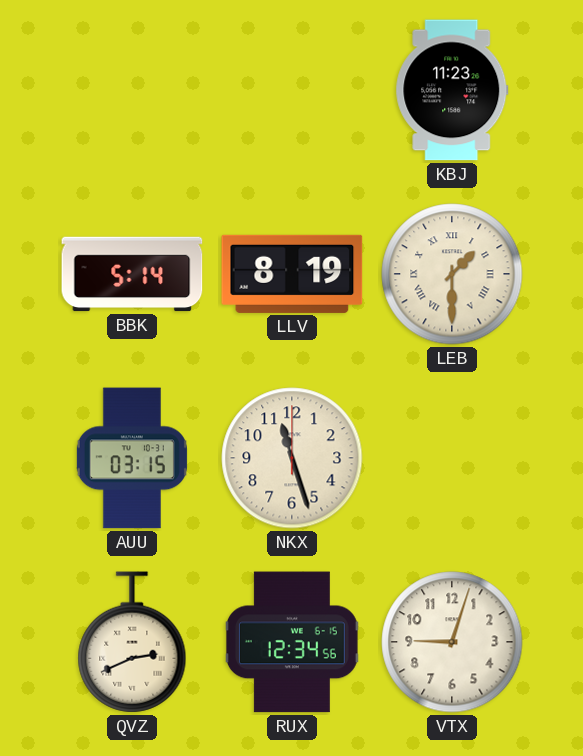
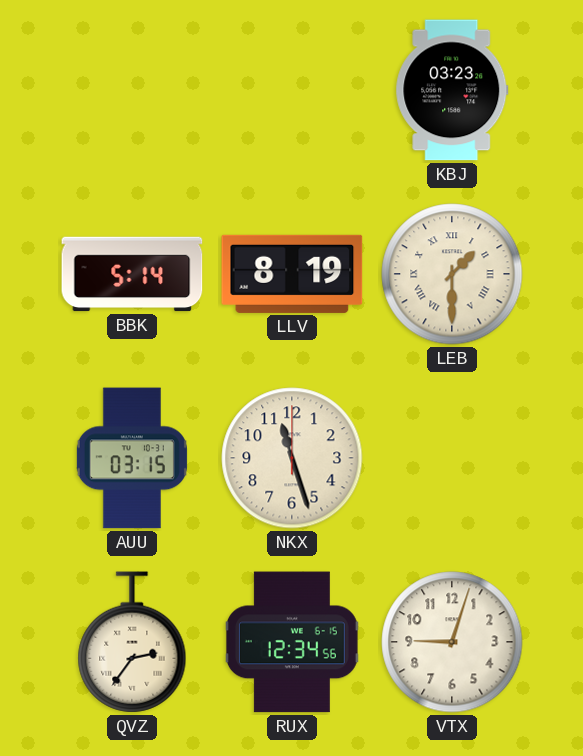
KBJ: 11:23 -> 03:23 (452, 90)
QVZ: 2:41 -> 2:36 (132, 642)
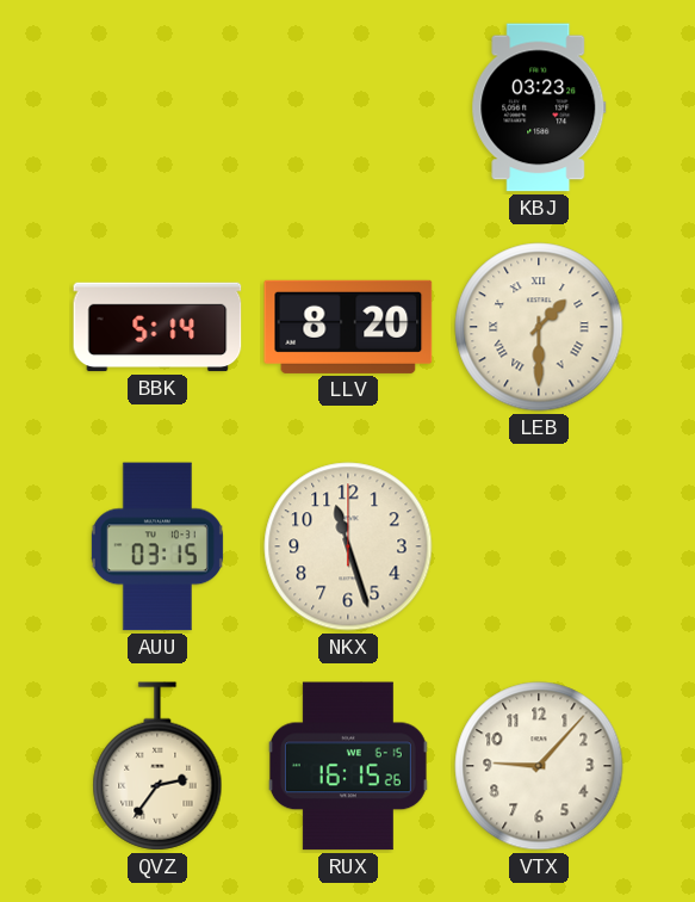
LLV: 8:19 -> 8:20 (348, 327)
RUX: 12:34 -> 16:15 (348, 766)
VTX: 9:03 -> 9:07 (539, 766)
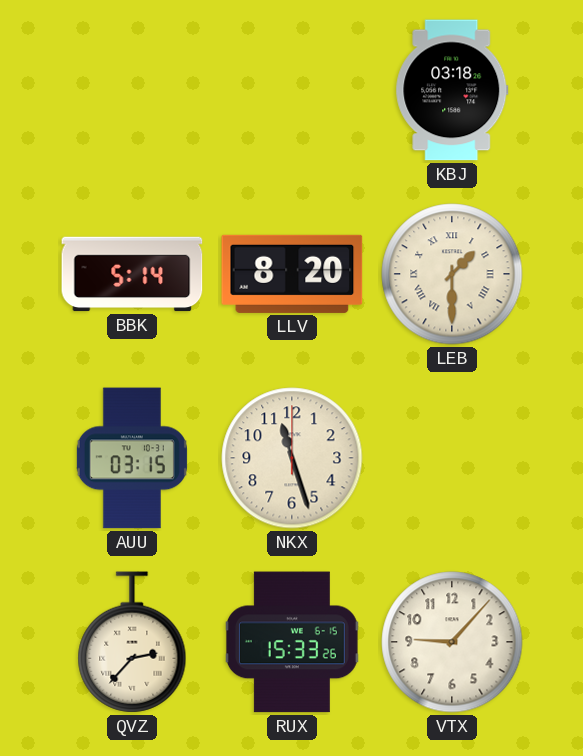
KBJ: 03:23 -> 03:18 (452, 90)
QVZ: 2:36 -> 2:37 (132, 642)
RUX: 16:15 -> 15:33 (292, 642)
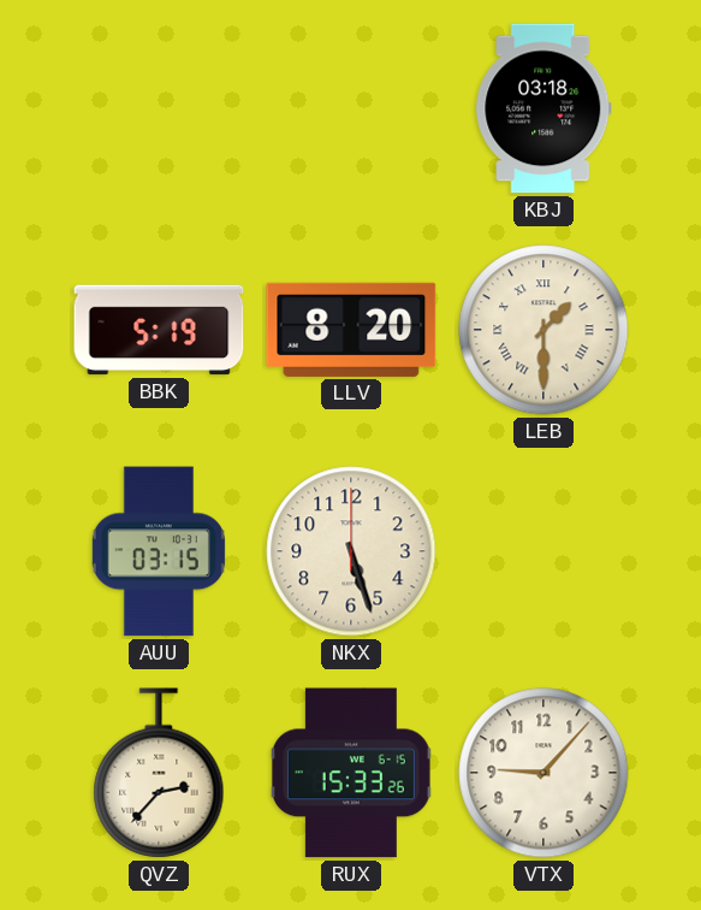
BBK: 5:14 -> 5:19 (159, 330)
NKX: 11:27 -> 5:27 (351, 551)
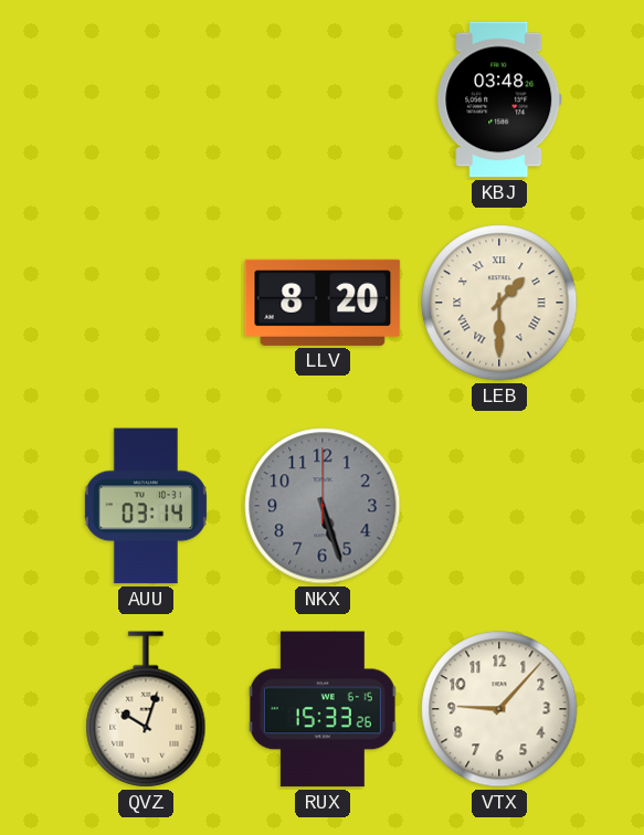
KBJ: 03:18 -> 03:48 (499, 99)
BBK: 5:19 -> none (159, 330)
AUU: 03:15 -> 03:14 (146, 506)
NKX dial: cream -> grey (323, 506)
QVZ: 2:37 -> 10:03 (146, 709)
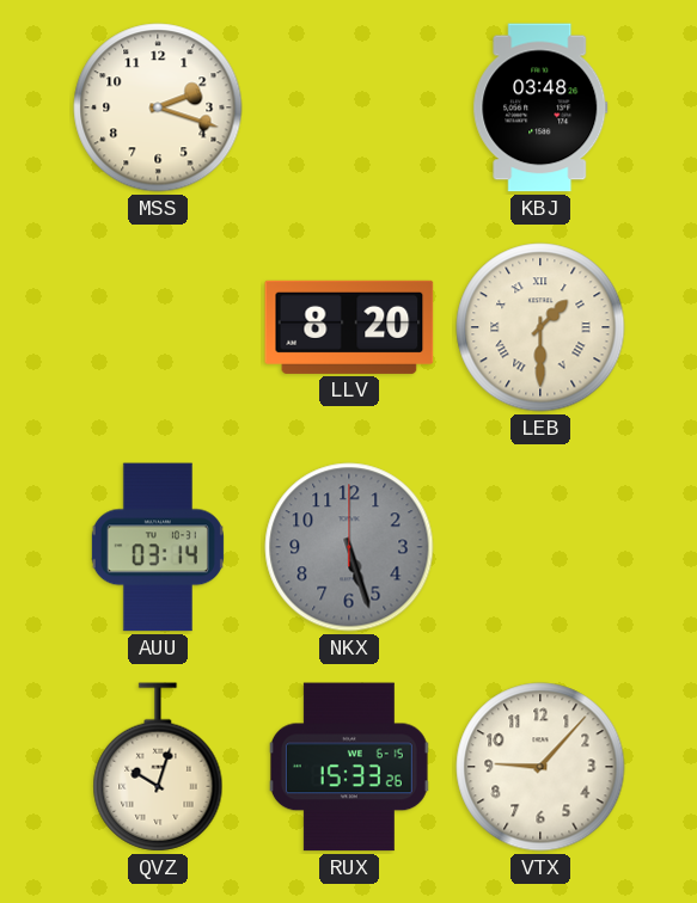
MSS: none -> 2:18 (158, 107)
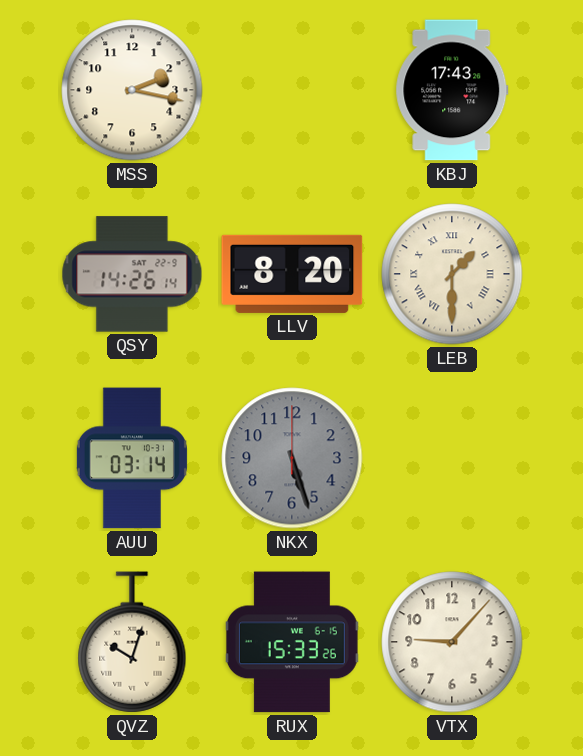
MSS: 2:18 -> 2:17 (132, 90)
KBJ: 03:48 -> 17:43 (452, 90)
QSY: none -> 14:26 (132, 274)
